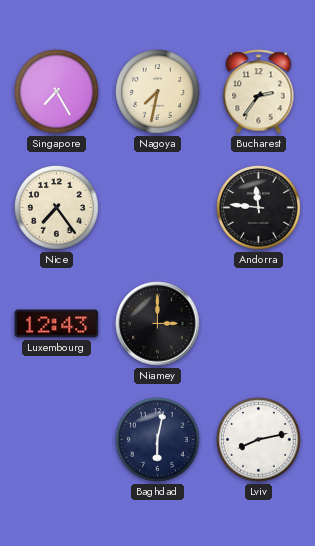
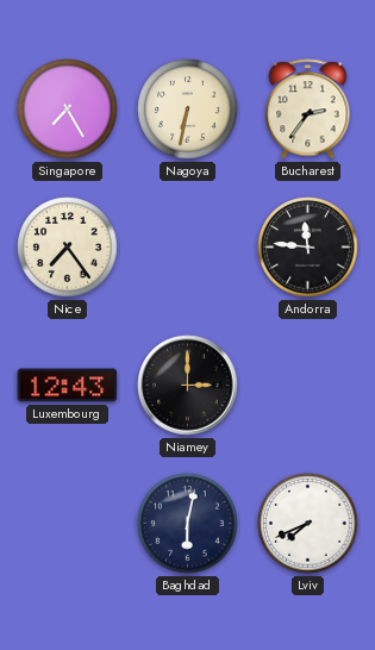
Nagoya: 7:32 -> 6:32 (188, 110)
Lviv: 8:13 -> 7:41 (308, 524)
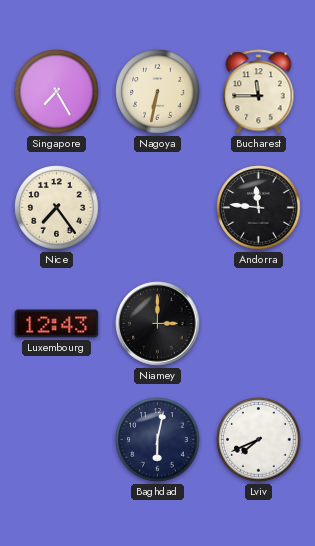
Bucharest: 2:36 -> 11:45 (259, 92)
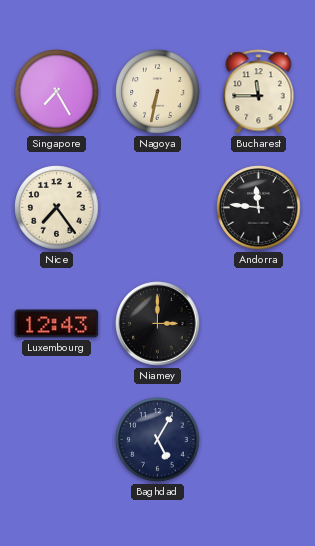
Baghdad: 6:02 -> 5:05 (158, 440)
Lviv: 7:41 -> none (259, 440)
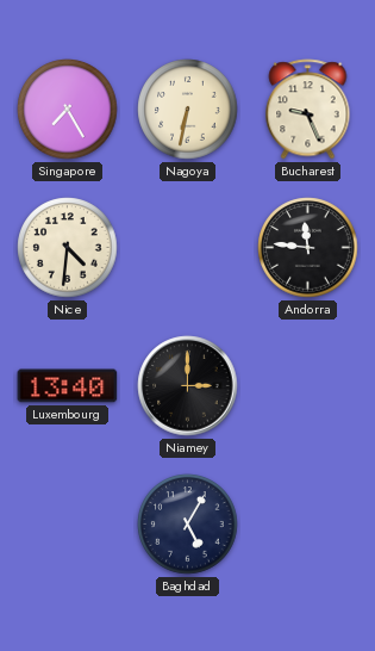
Bucharest: 11:45 -> 9:26 (308, 110)
Nice: 7:24 -> 4:31 (68, 248)
Luxembourg: 12:43 -> 13:40 (68, 386)
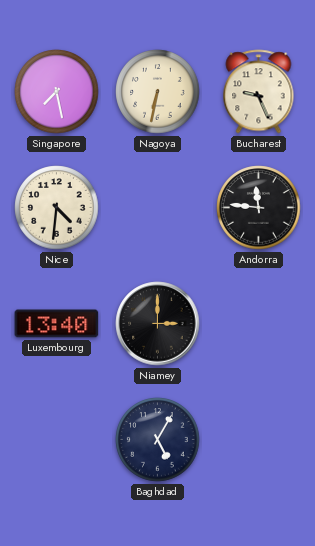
Singapore: 7:25 -> 7:28 (57, 92)
